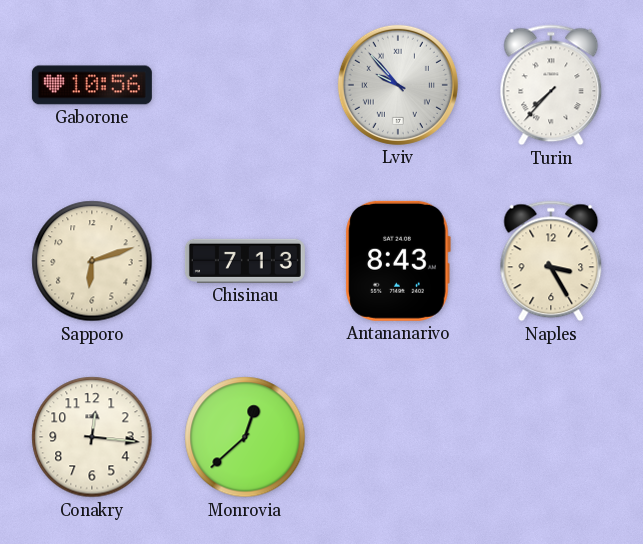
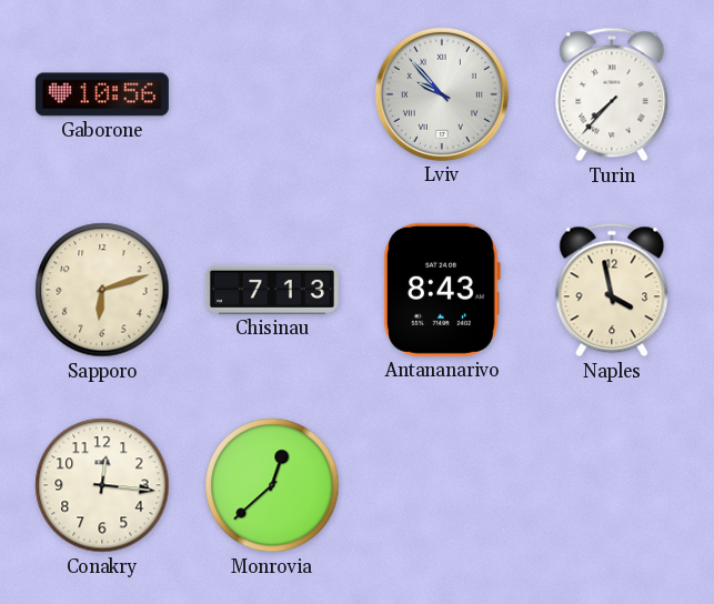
Naples: 3:25 -> 3:58 (612, 290)
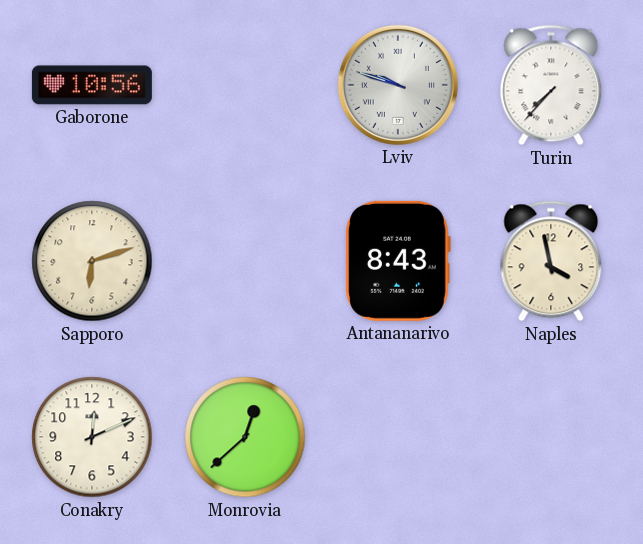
Lviv: 9:53 -> 9:48 (398, 85)
Chisinau: 7:13 -> none (272, 290)
Conakry: 12:16 -> 12:11 (92, 437)
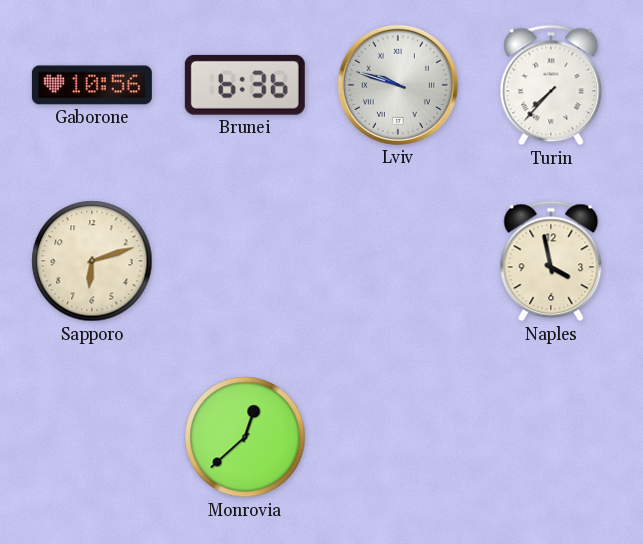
Brunei: none -> 6:36 (245, 85)
Antananarivo: 8:43 -> none (398, 261)
Conakry: 12:11 -> none (92, 437)
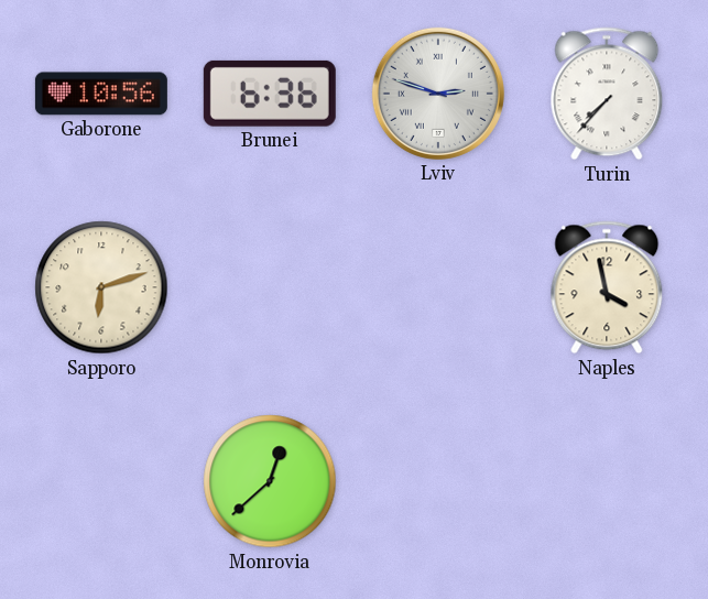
Lviv: 9:48 -> 2:48 (438, 94)
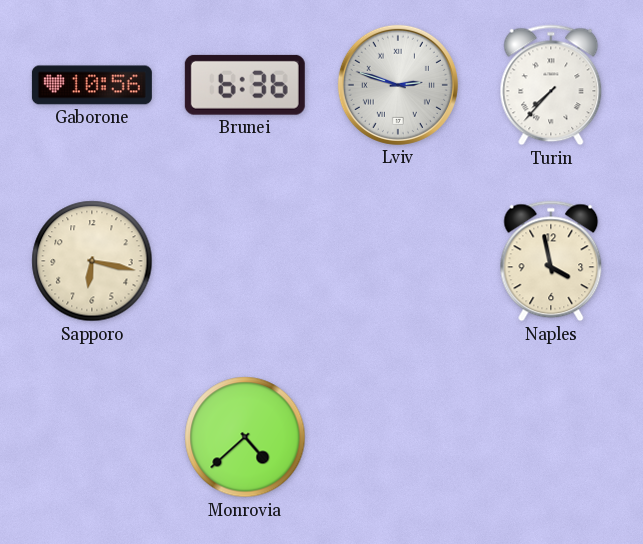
Sapporo: 6:12 -> 6:17 (92, 261)
Monrovia: 12:38 -> 4:38 (245, 437)
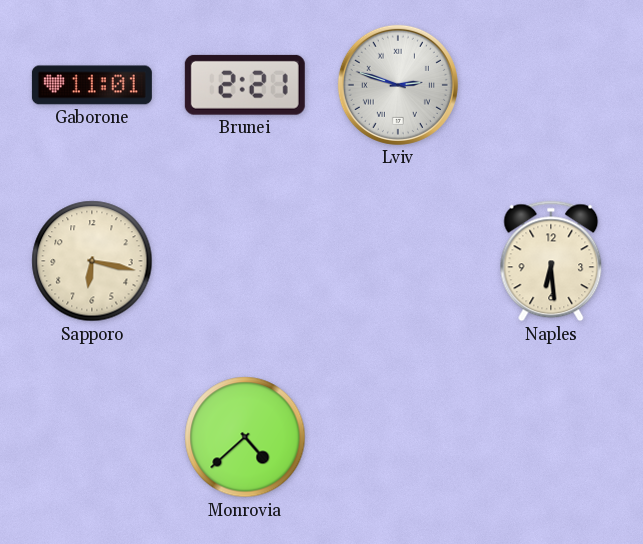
Gaborone: 10:56 -> 11:01 (92, 85)
Brunei: 6:36 -> 2:21 (245, 85)
Turin: 7:37 -> none (551, 85)
Naples: 3:58 -> 6:29 (551, 261)
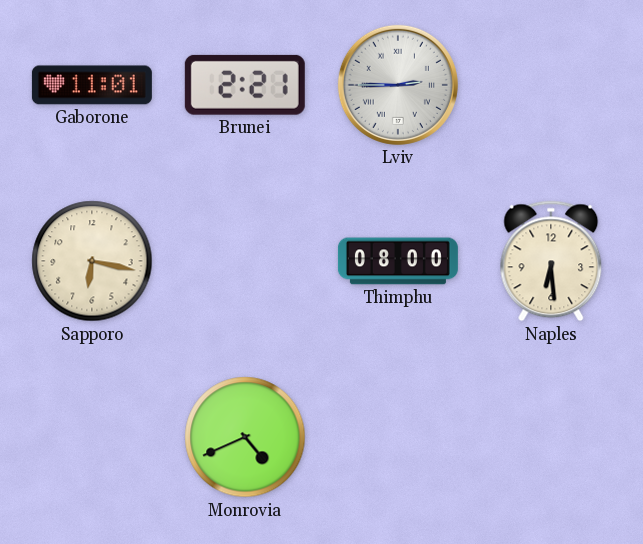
Lviv: 2:48 -> 2:45 (398, 85)
Thimphu: none -> 08:00 (398, 261)
Monrovia: 4:38 -> 4:41 (245, 437)
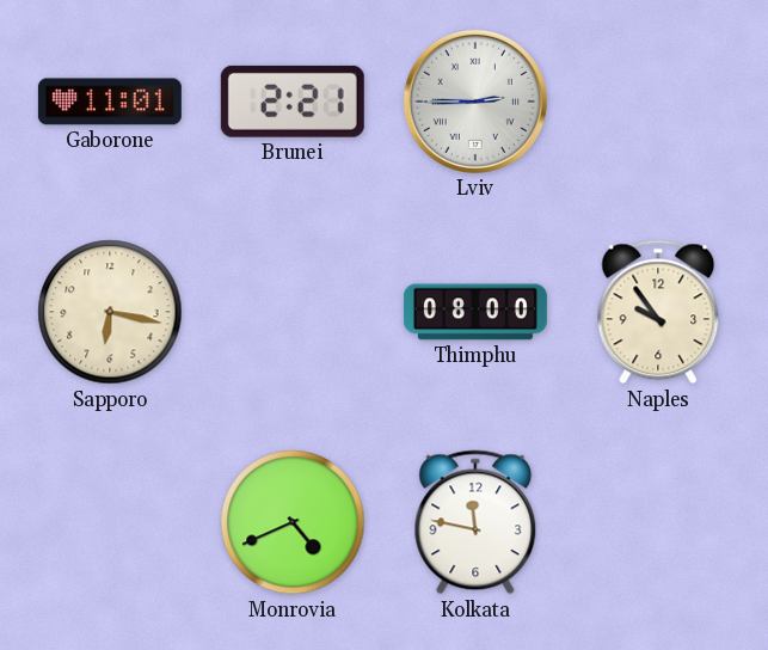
Naples: 6:29 -> 9:54 (658, 312)
Kolkata: none -> 11:47 (475, 522)
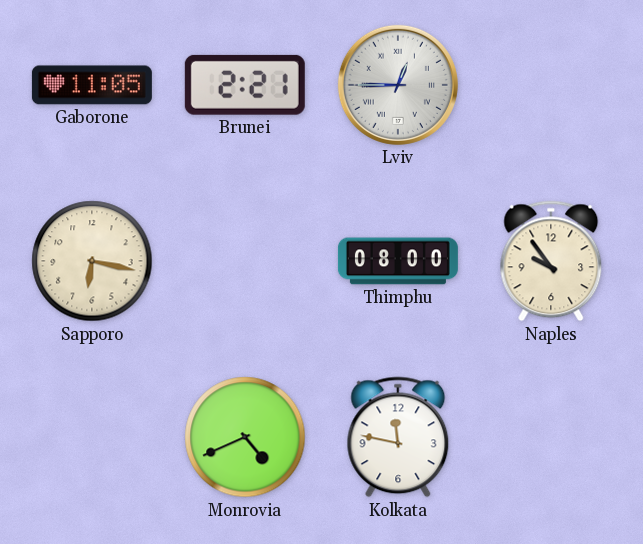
Gaborone: 11:01 -> 11:05 (92, 85)
Lviv: 2:45 -> 12:45 (398, 85)
